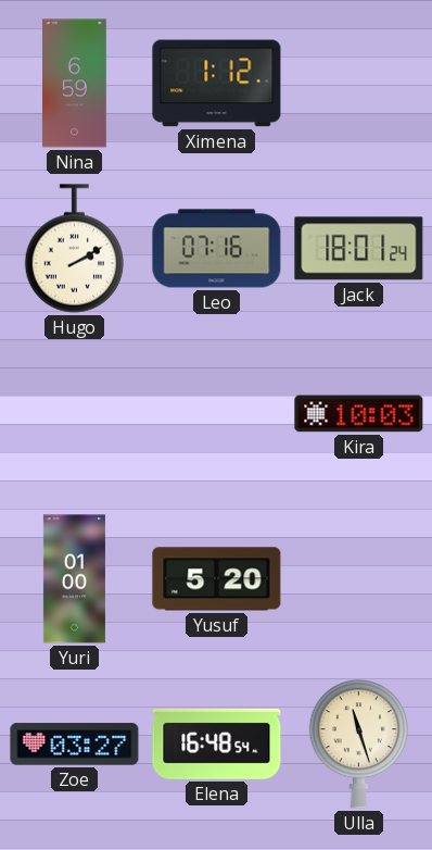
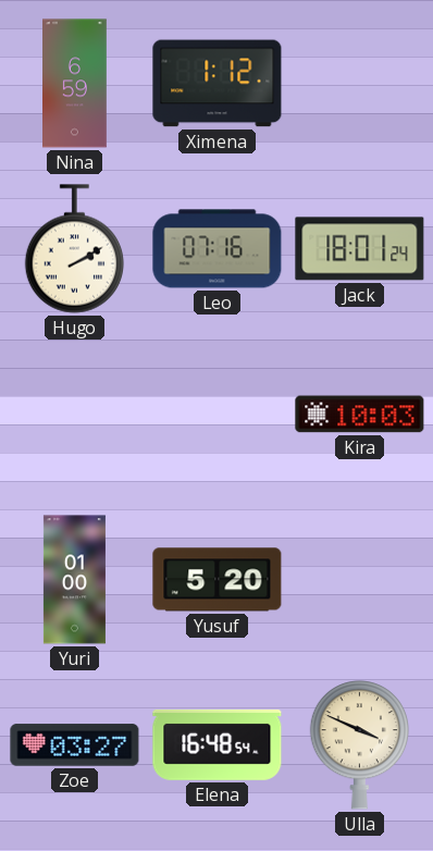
Ulla: 11:27 -> 3:49 (360, 745)
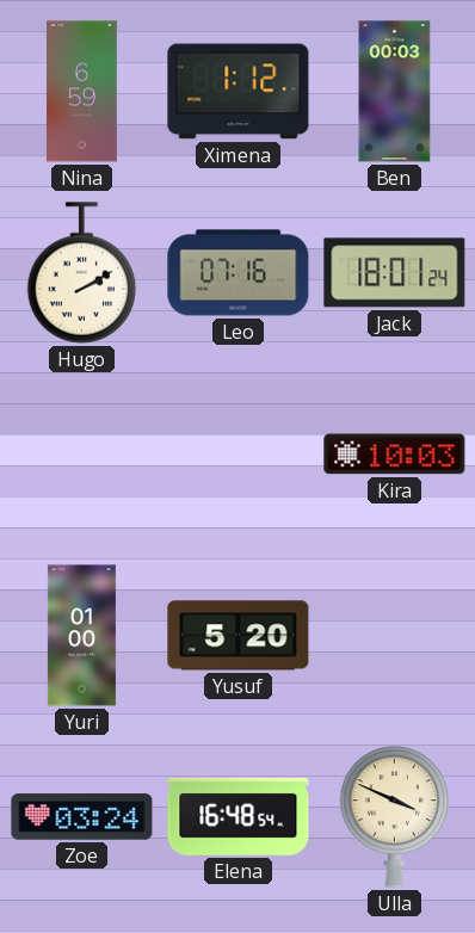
Ben: none -> 00:03 (395, 92)
Zoe: 03:27 -> 03:24 (82, 817)
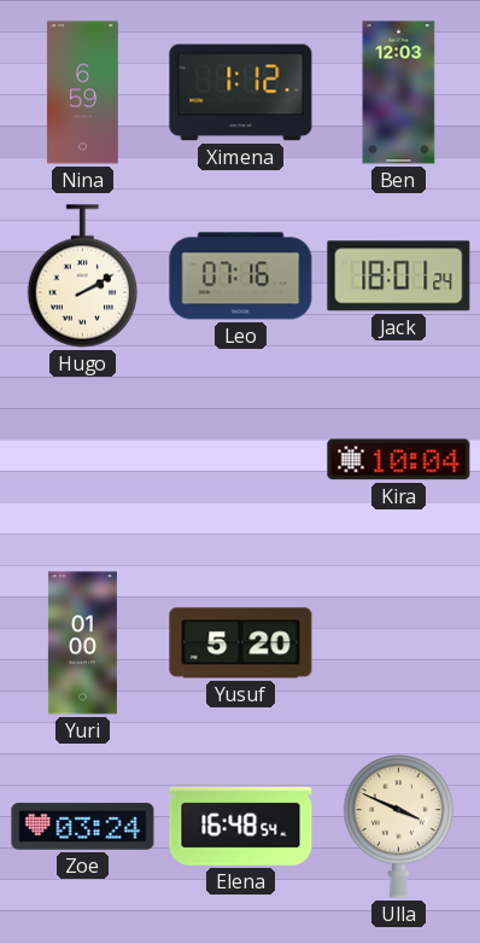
Ben: 00:03 -> 12:03 (399, 93)
Kira: 10:03 -> 10:04 (399, 460)
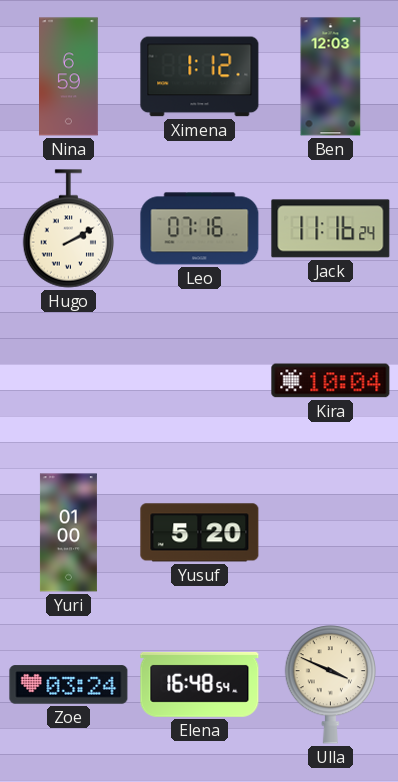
Jack: 18:01 -> 11:16 (331, 229)
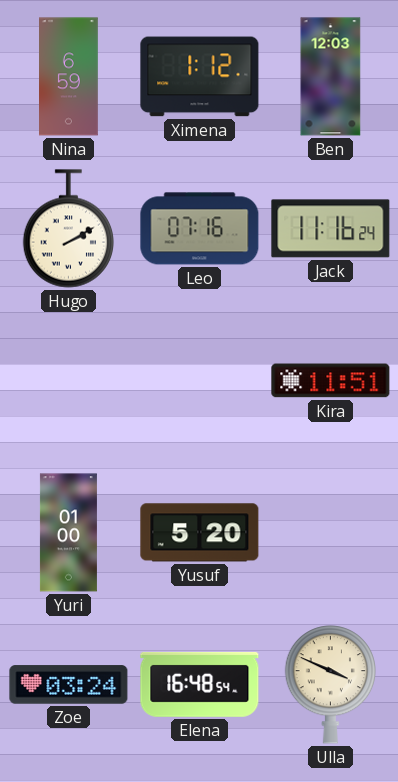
Kira: 10:04 -> 11:51 (331, 381)
